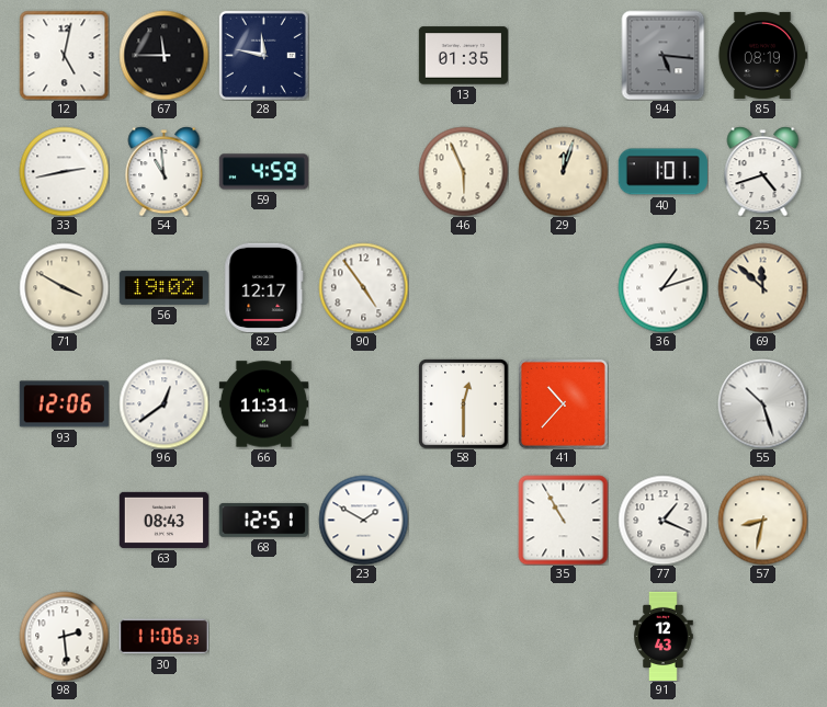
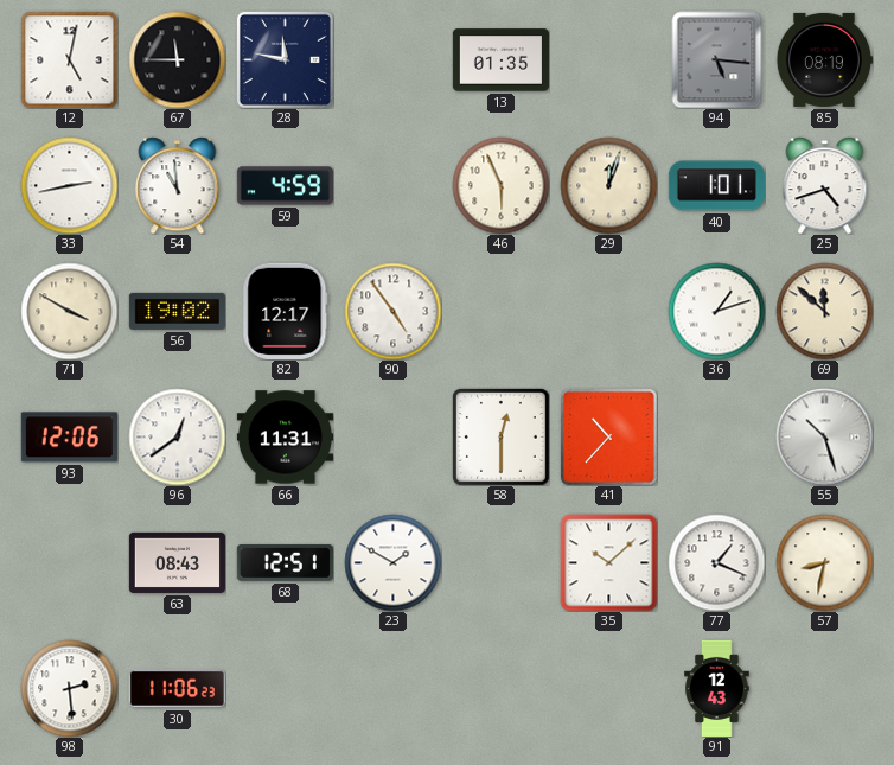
35: 10:55 -> 10:08 (608, 562)
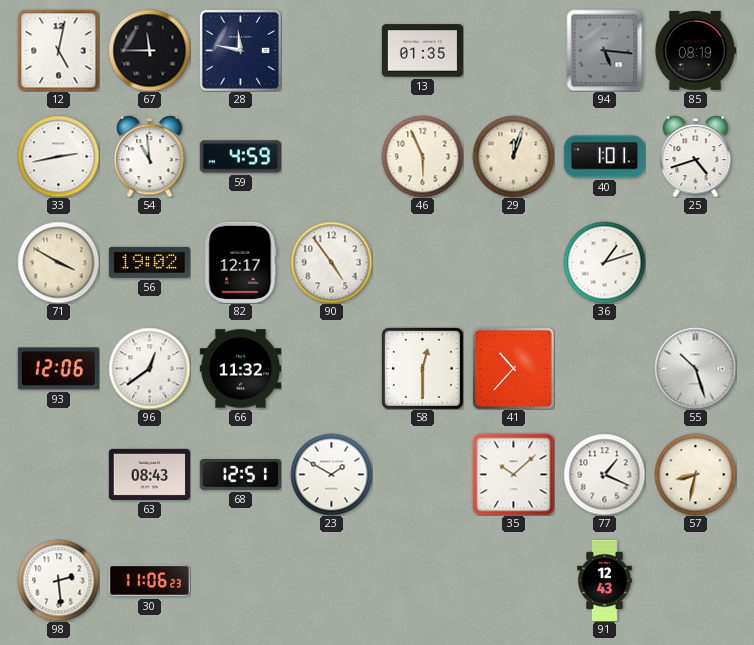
69: 11:52 -> none (824, 311)
66: 11:31 -> 11:32 (240, 369)
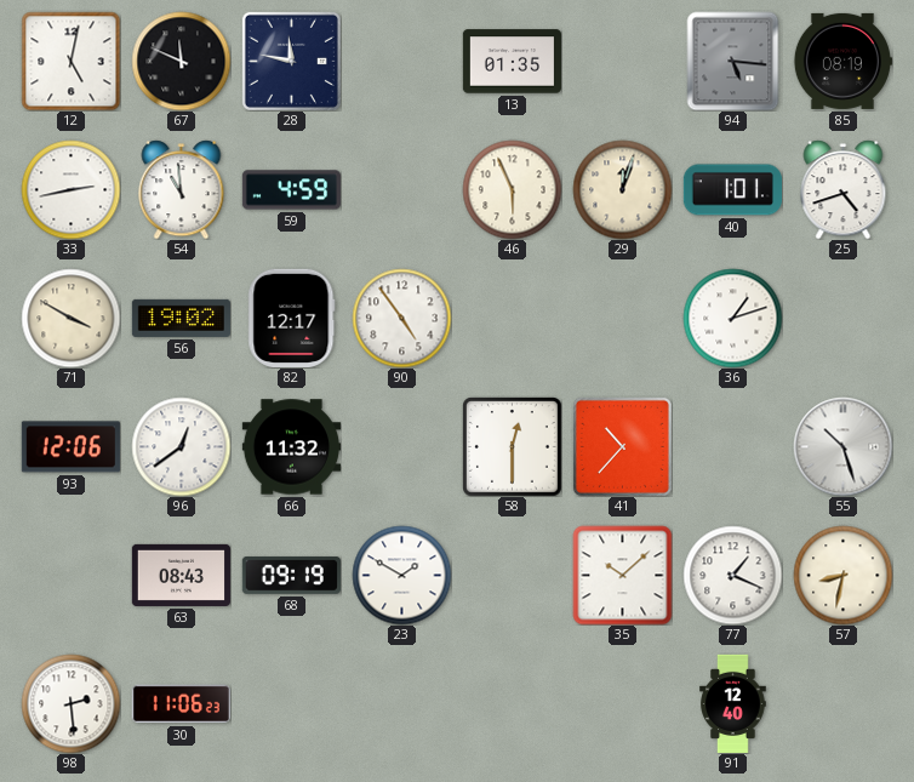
67: 11:45 -> 11:49 (181, 61)
68: 12:51 -> 09:19 (291, 576)
91: 12:43 -> 12:40 (733, 703)
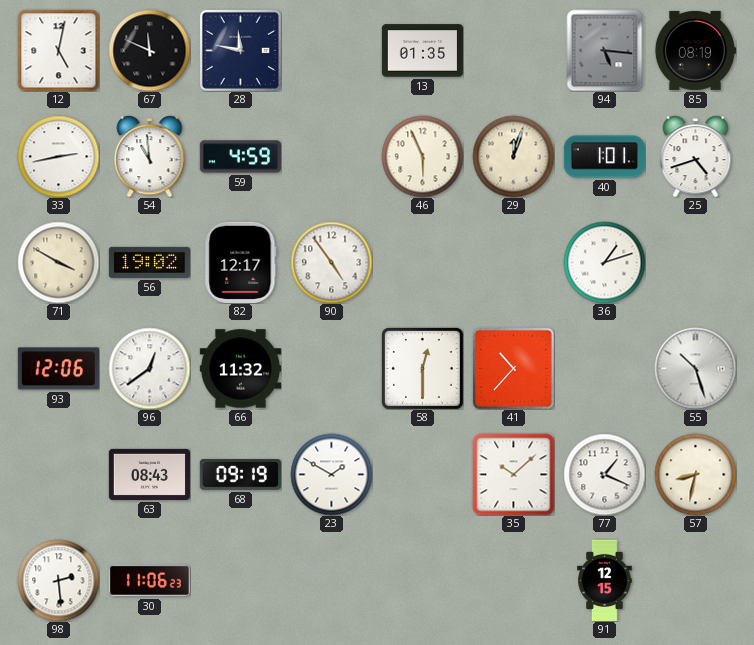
91: 12:40 -> 12:15 (605, 580)
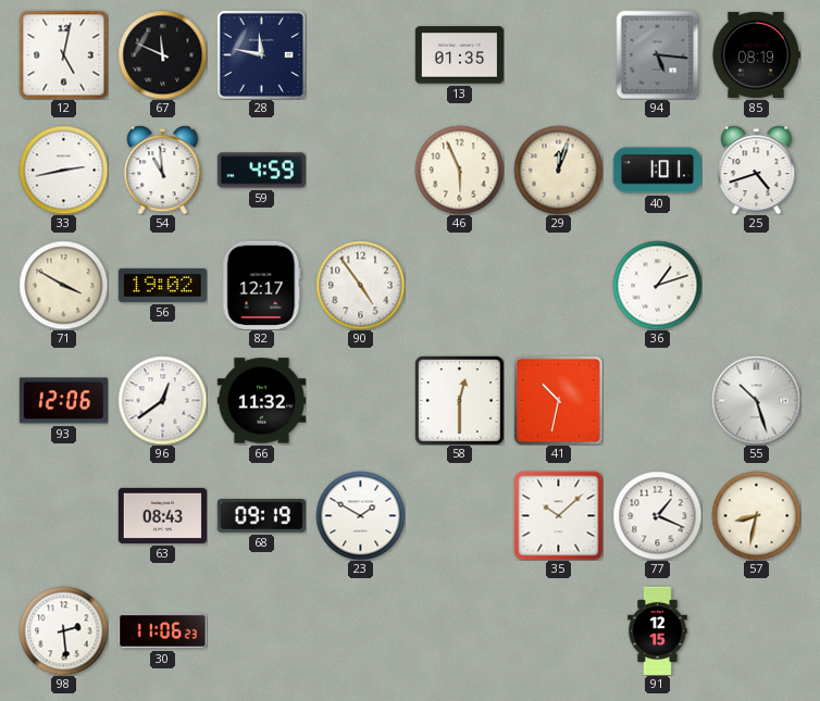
41: 10:37 -> 10:32 (558, 400)
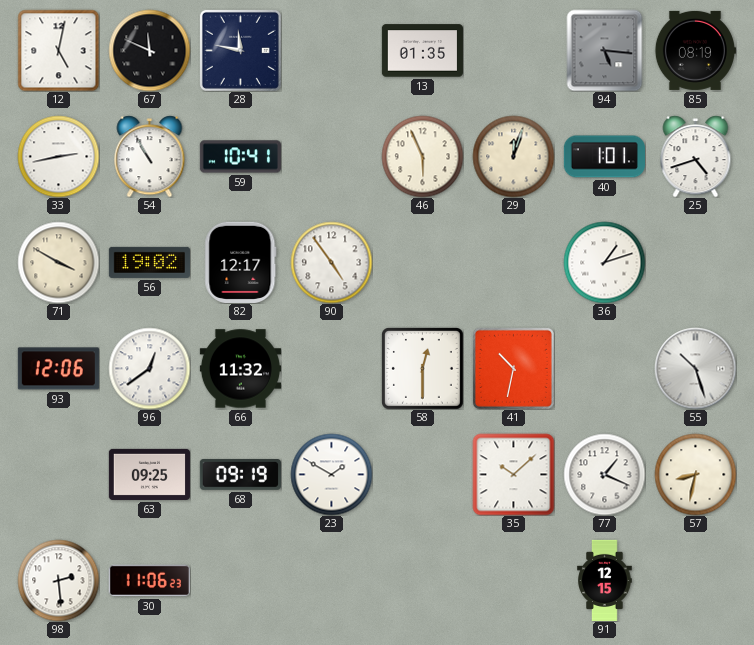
54: 10:59 -> 10:55 (150, 156)
59: 4:59 -> 10:41 (240, 157)
63: 08:43 -> 09:25 (149, 474)
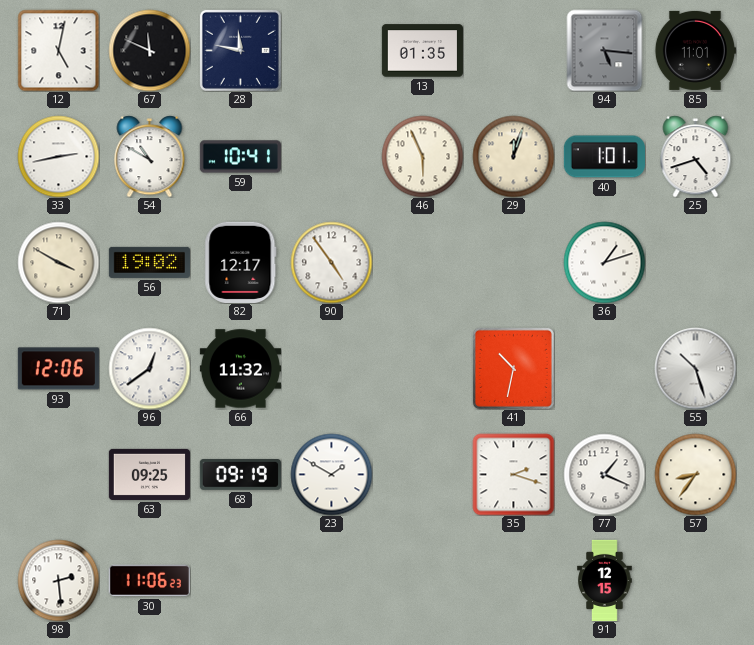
85: 08:19 -> 11:01 (695, 50)
54: 10:55 -> 10:50 (150, 156)
58: 12:30 -> none (423, 369)
35: 10:08 -> 2:18 (513, 474)
57: 8:32 -> 8:36 (695, 474)
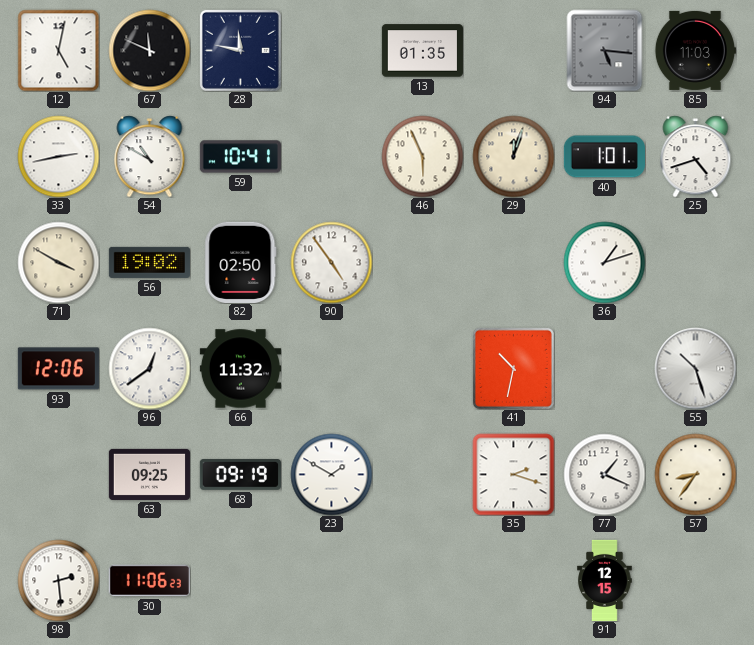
85: 11:01 -> 11:03 (695, 50)
82: 12:17 -> 02:50 (241, 262)
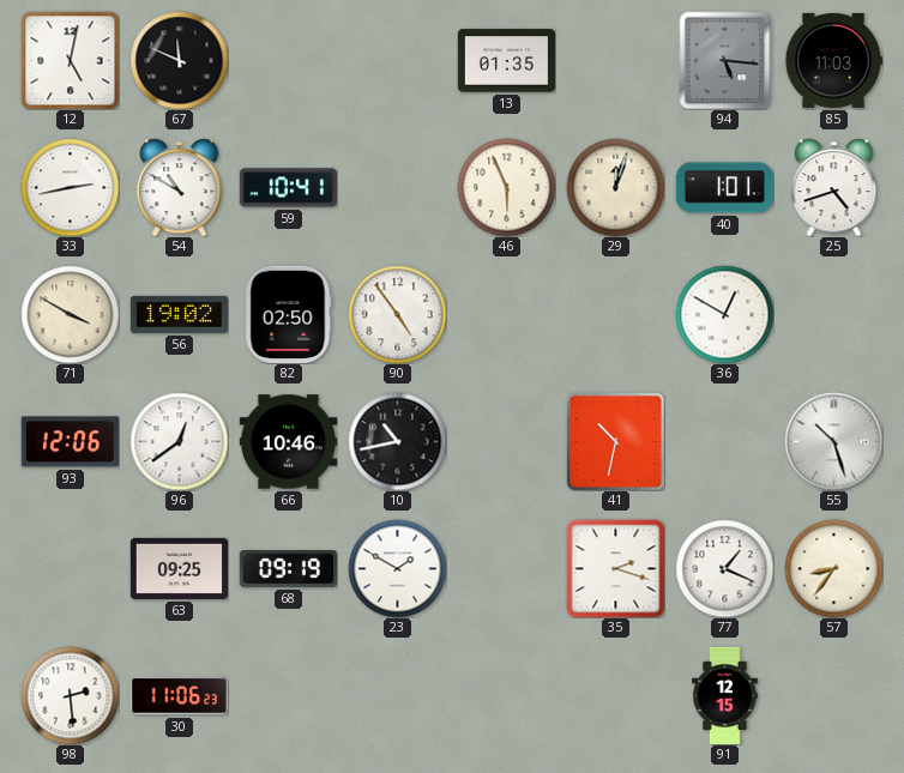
28: 11:47 -> none (240, 50)
36: 1:12 -> 12:50 (724, 314)
66: 11:32 -> 10:46 (288, 442)
10: none -> 10:43 (397, 441)
